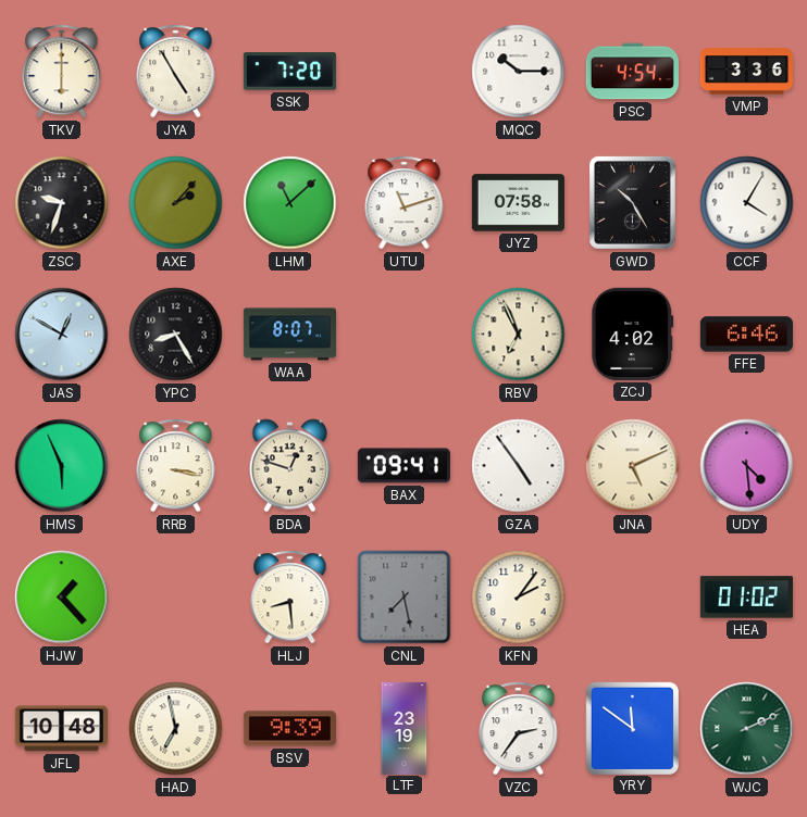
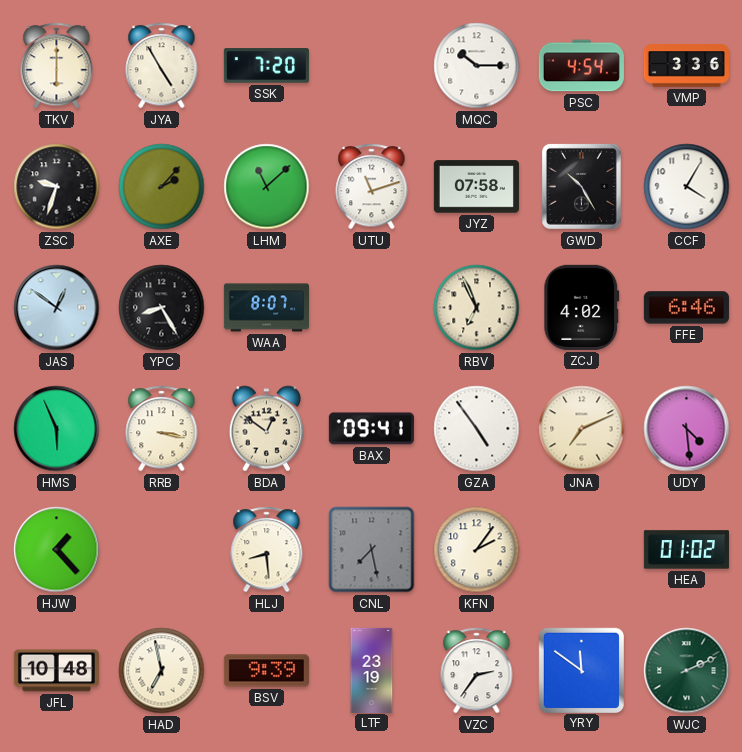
JAS: 12:50 -> 12:51 (57, 308)
BDA: 12:48 -> 12:51 (267, 429)
JNA: 5:11 -> 7:11 (582, 429)
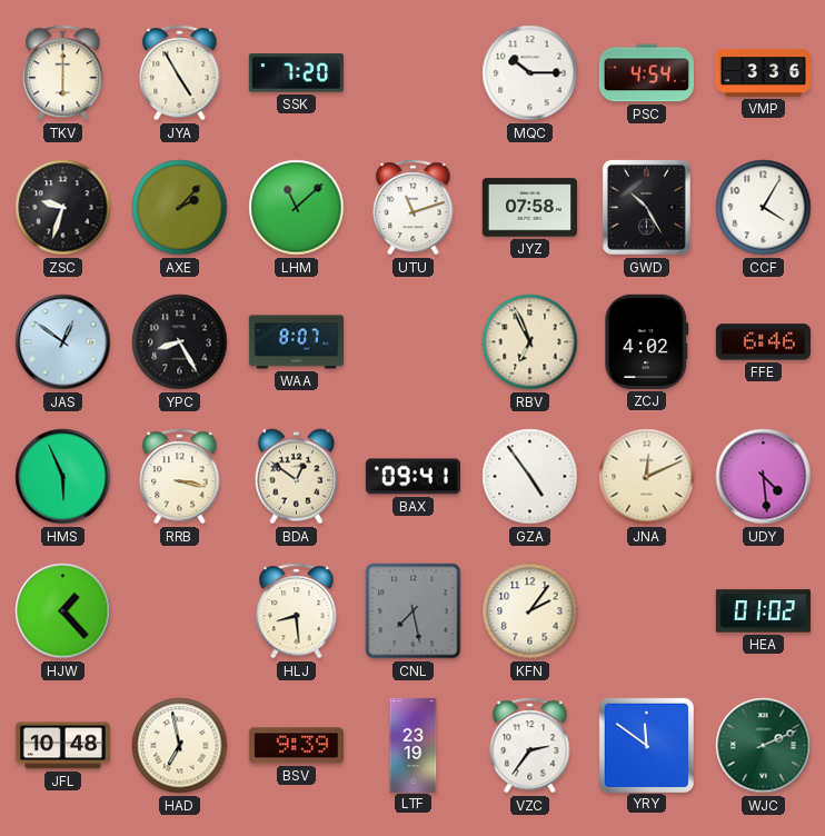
JNA: 7:11 -> 12:11 (647, 477)
